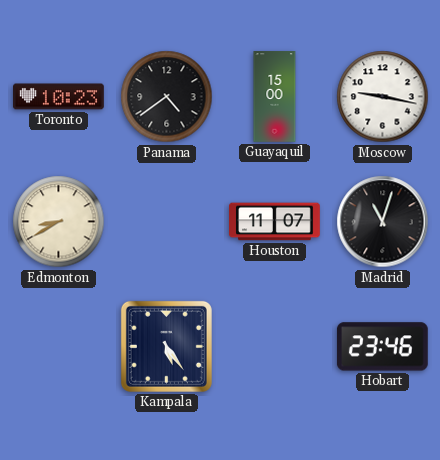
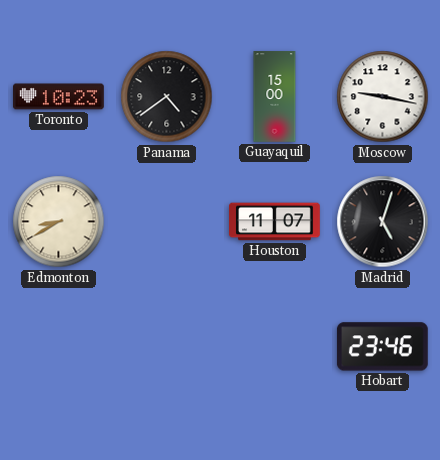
Madrid: 11:03 -> 5:03 (383, 222)
Kampala: 5:24 -> none (166, 346)
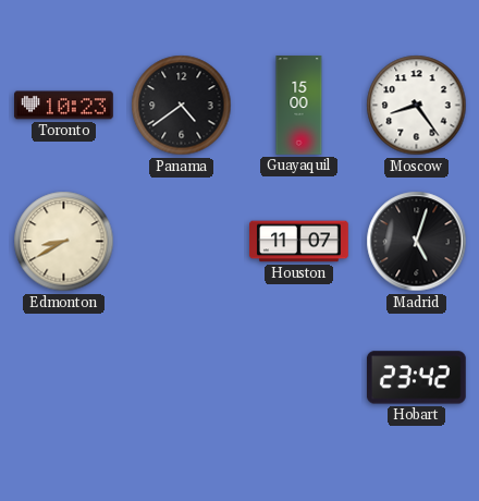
Moscow: 9:17 -> 8:24 (417, 106)
Hobart: 23:46 -> 23:42 (416, 378)
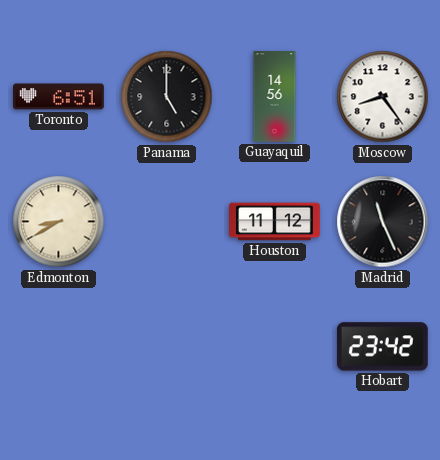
Toronto: 10:23 -> 6:51 (59, 97)
Panama: 4:39 -> 5:00 (167, 97)
Guayaquil: 15:00 -> 14:56 (275, 97)
Houston: 11:07 -> 11:12 (275, 222)
Madrid: 5:03 -> 11:26 (383, 222)
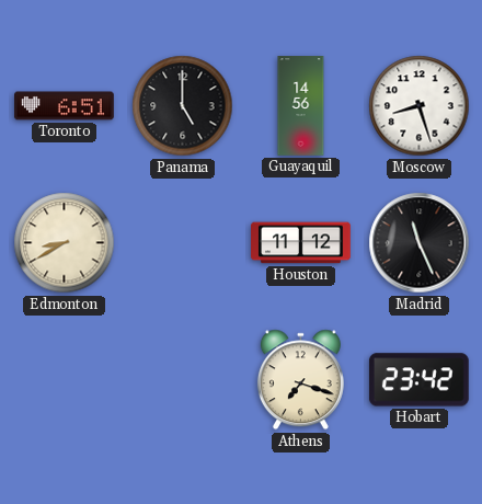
Moscow: 8:24 -> 8:27 (420, 106)
Athens: none -> 7:18 (300, 380)
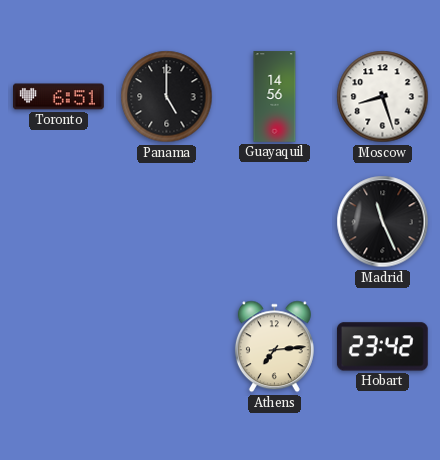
Edmonton: 8:40 -> none (65, 243)
Houston: 11:12 -> none (301, 243)
Athens: 7:18 -> 7:14 (274, 347)
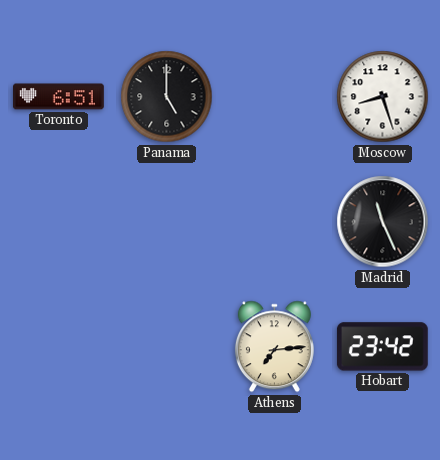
Guayaquil: 14:56 -> none (275, 97)
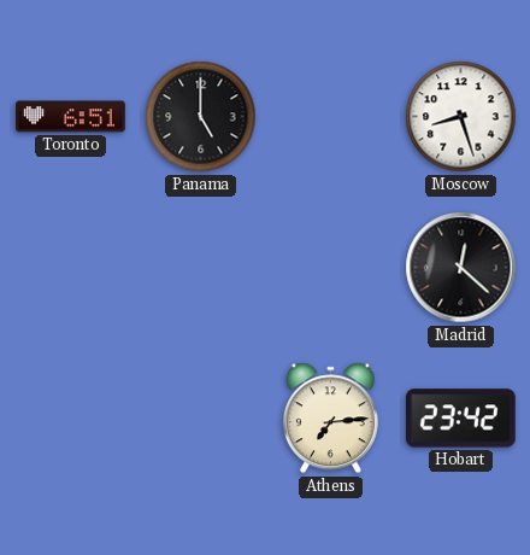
Madrid: 11:26 -> 12:22 (461, 268)
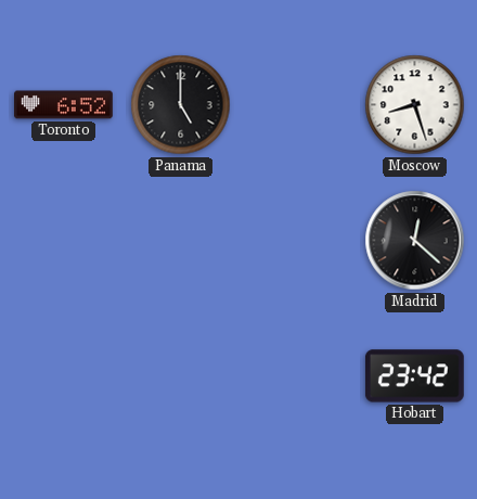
Toronto: 6:51 -> 6:52 (64, 105)
Athens: 7:14 -> none (330, 419)
